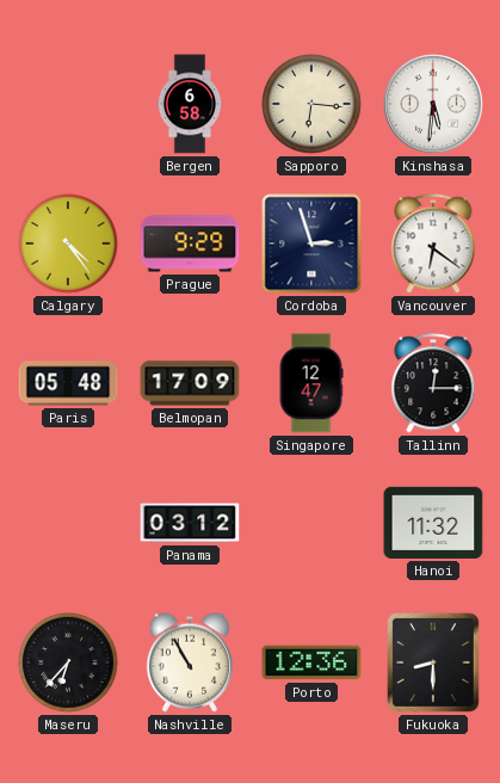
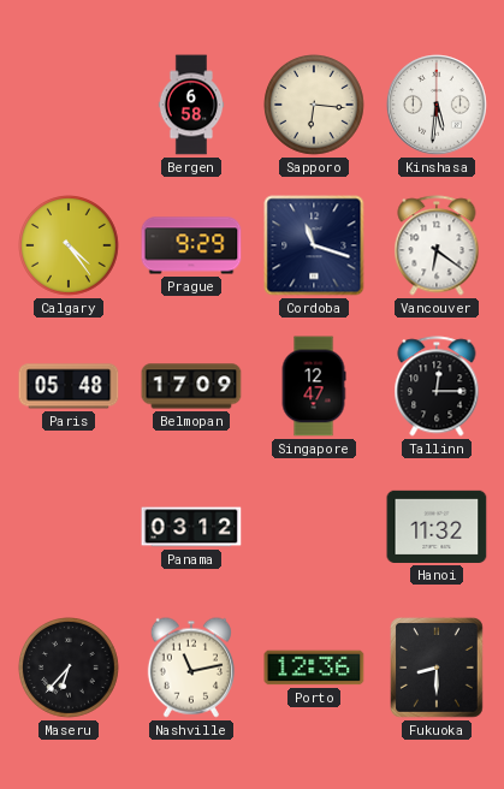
Cordoba: 2:57 -> 11:18 (314, 245)
Nashville: 10:55 -> 11:13 (191, 668)
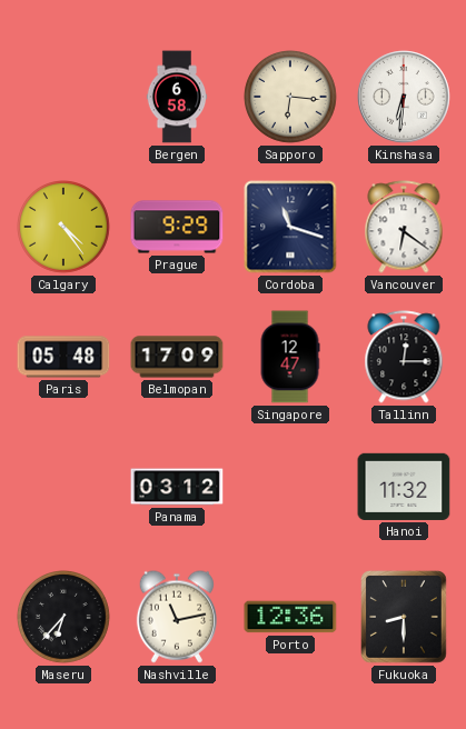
Kinshasa: 5:31 -> 6:31 (404, 97)
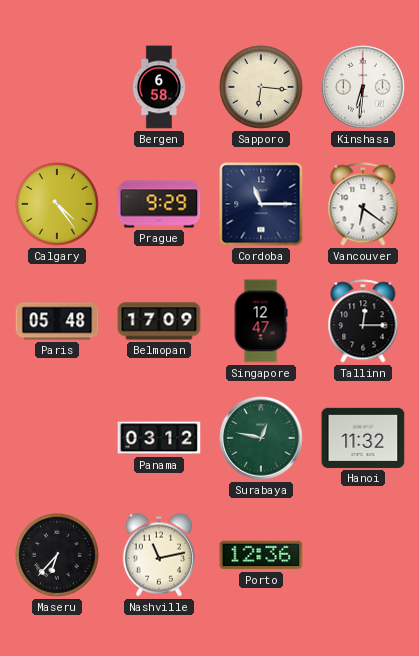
Cordoba: 11:18 -> 11:15 (261, 204)
Surabaya: none -> 12:47 (261, 438)
Fukuoka: 8:30 -> none (405, 618)
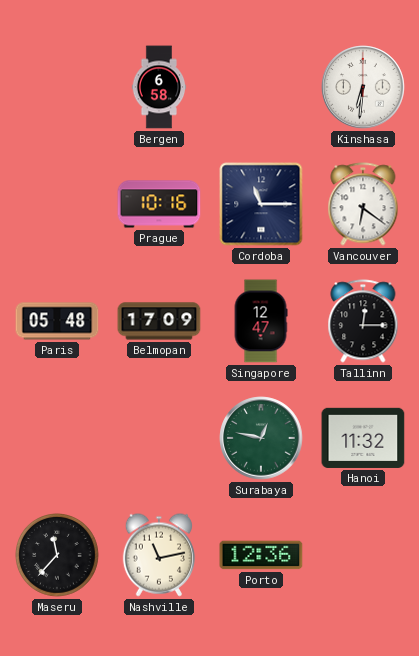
Sapporo: 6:16 -> none (262, 88)
Calgary: 4:24 -> none (58, 205)
Prague: 9:29 -> 10:16 (159, 204)
Panama: 03:12 -> none (159, 438)
Maseru: 6:37 -> 11:37 (58, 556)
